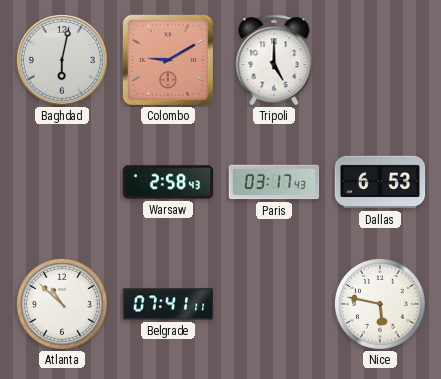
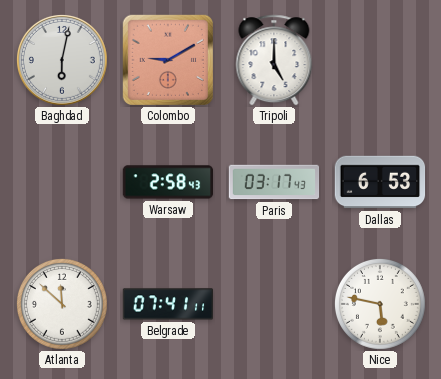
Atlanta: 10:52 -> 11:52 (62, 304)
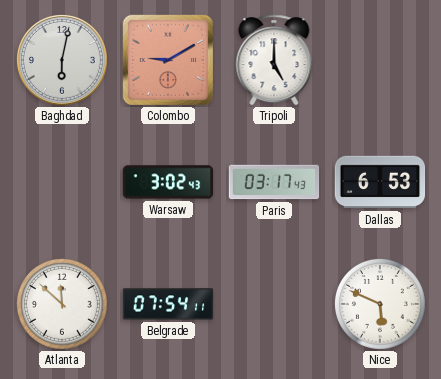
Warsaw: 2:58 -> 3:02 (168, 182)
Belgrade: 07:41 -> 07:54 (168, 304)
Nice: 5:47 -> 5:49 (380, 304)
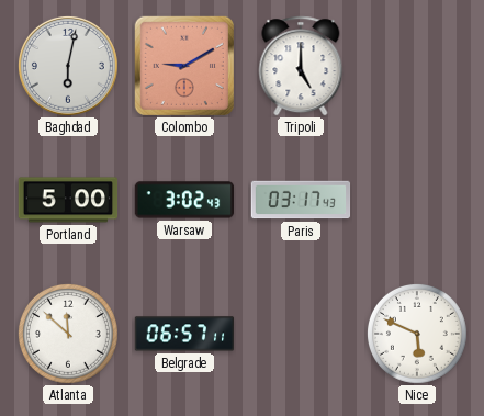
Portland: none -> 5:00 (68, 200)
Dallas: 6:53 -> none (380, 182)
Belgrade: 07:54 -> 06:57 (184, 334)
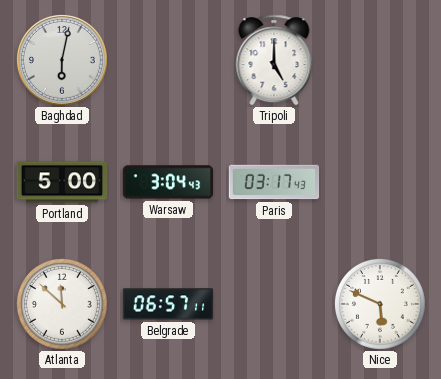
Colombo: 9:10 -> none (184, 66)
Warsaw: 3:02 -> 3:04 (168, 182)
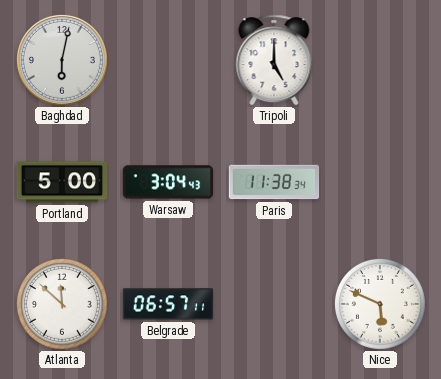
Paris: 03:17 -> 11:38 (274, 182)
